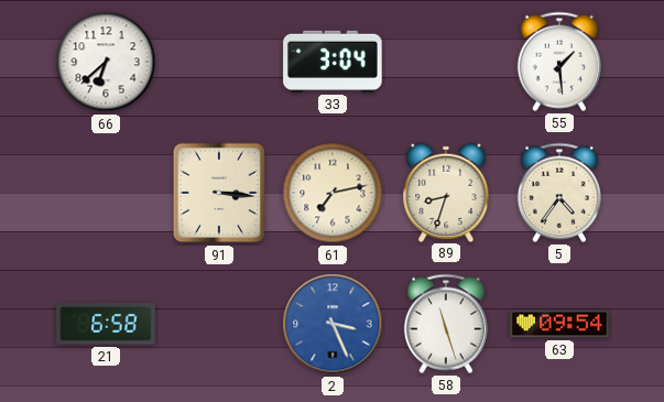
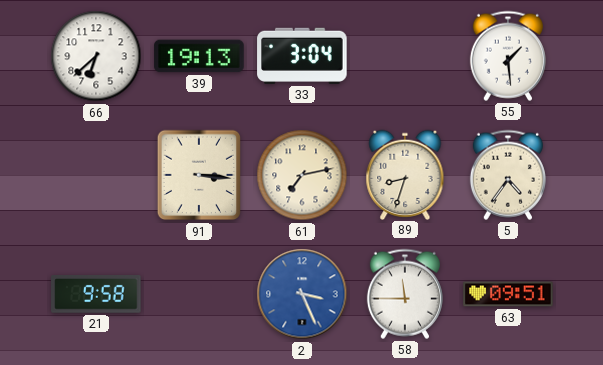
39: none -> 19:13 (199, 56)
21: 6:58 -> 9:58 (96, 295)
58: 11:27 -> 11:45 (405, 294)
63: 09:54 -> 09:51 (508, 294)
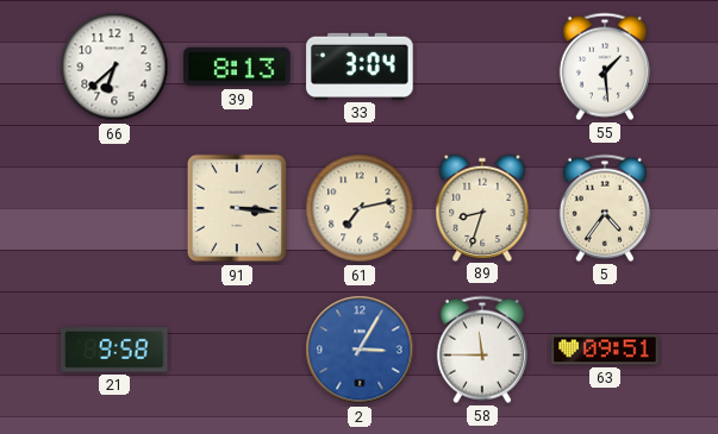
39: 19:13 -> 8:13 (237, 67)
2: 3:26 -> 3:05 (360, 350)
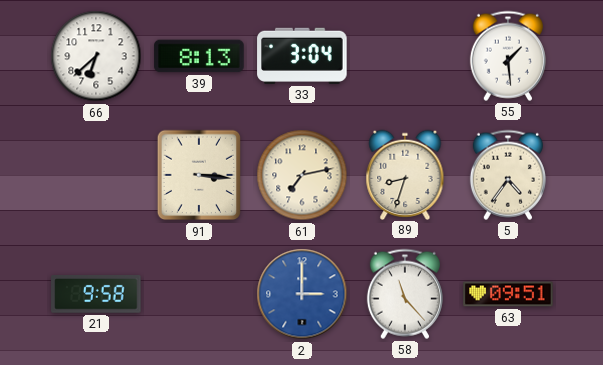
2: 3:05 -> 3:00 (302, 294)
58: 11:45 -> 11:23 (405, 294)
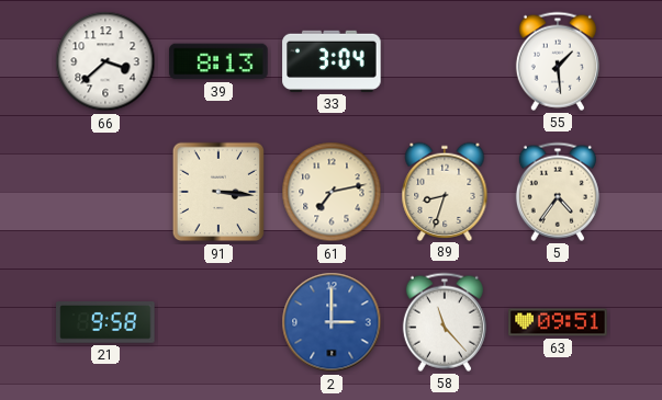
66: 6:38 -> 3:38 (105, 61)
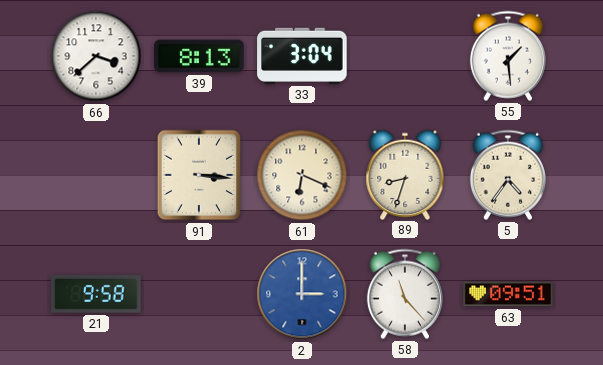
61: 7:13 -> 6:19 (302, 175)
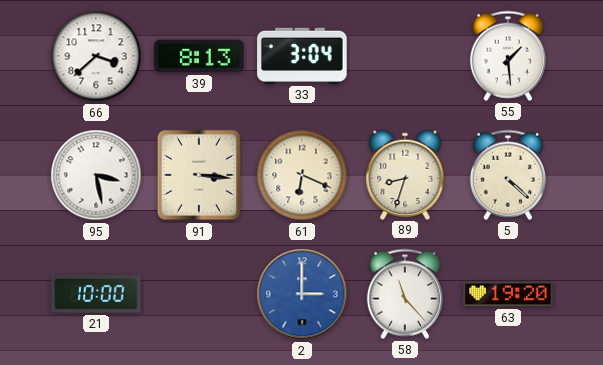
95: none -> 3:28 (96, 175)
5: 4:36 -> 4:22 (508, 175)
21: 9:58 -> 10:00 (96, 295)
63: 09:51 -> 19:20 (508, 294)
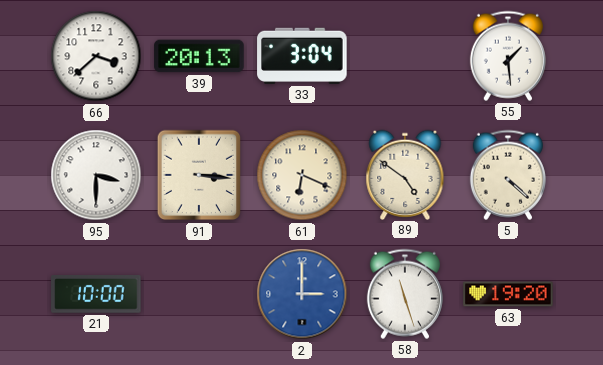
39: 8:13 -> 20:13 (199, 56)
95: 3:28 -> 3:30 (96, 175)
89: 8:33 -> 4:51 (405, 174)
58: 11:23 -> 11:27 (405, 294)
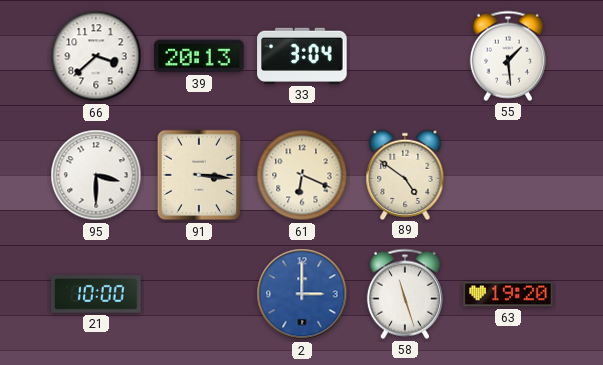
5: 4:22 -> none (508, 175)
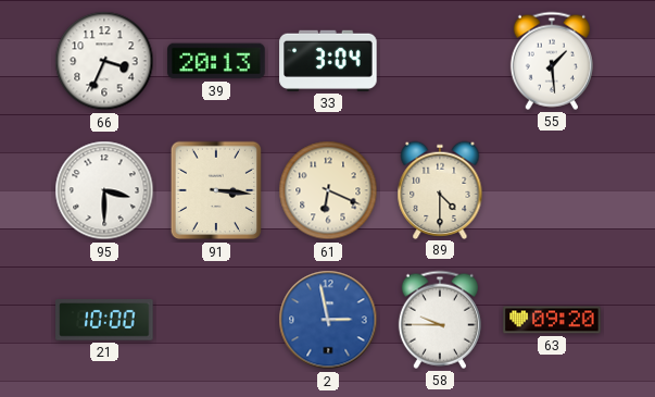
66: 3:38 -> 3:34 (104, 61)
89: 4:51 -> 4:30 (440, 189)
2: 3:00 -> 2:58 (328, 320)
58: 11:27 -> 9:45 (440, 320)
63: 19:20 -> 09:20 (552, 320)
